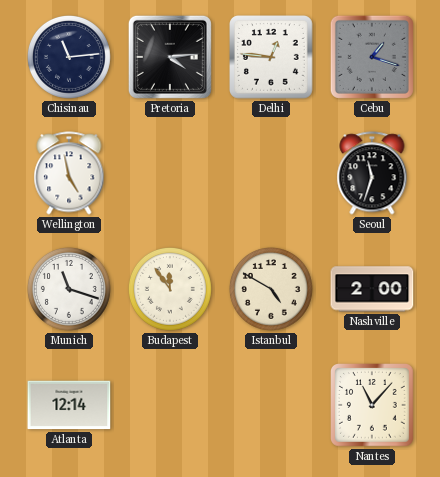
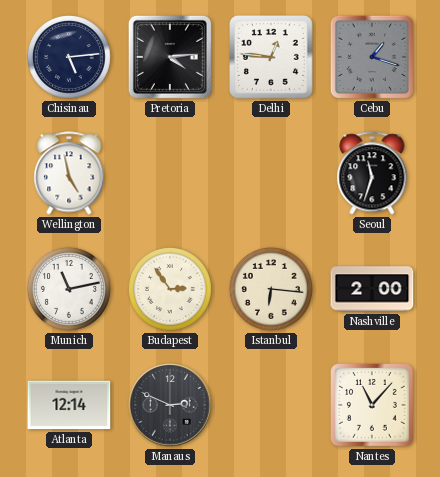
Chisinau: 11:14 -> 5:14 (69, 57)
Munich: 11:18 -> 11:13 (69, 289)
Budapest: 11:54 -> 2:54 (170, 289)
Istanbul: 4:50 -> 6:16 (271, 289)
Manaus: none -> 2:49 (170, 405)
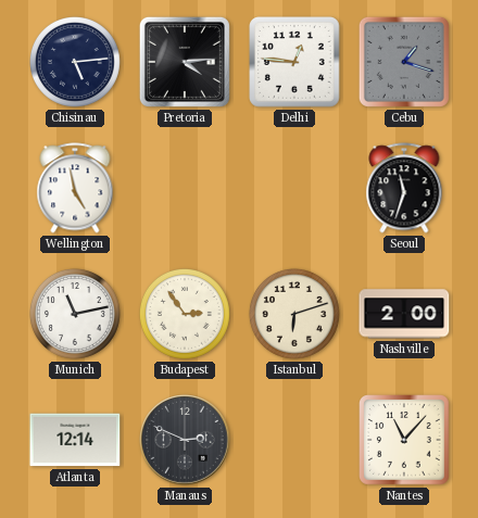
Istanbul: 6:16 -> 6:12 (294, 314)
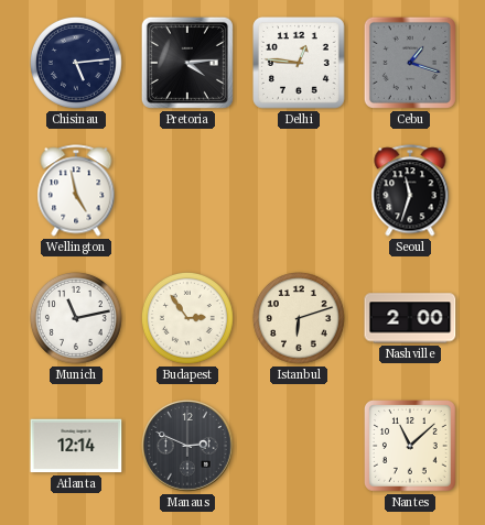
Nantes: 11:07 -> 11:08 (411, 447)
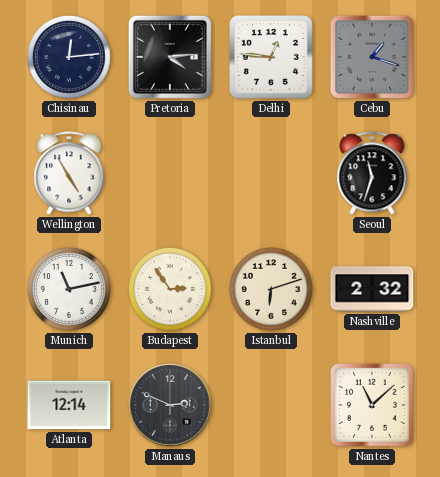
Chisinau: 5:14 -> 12:14 (69, 57)
Wellington: 4:58 -> 4:55 (69, 173)
Nashville: 2:00 -> 2:32 (372, 289)
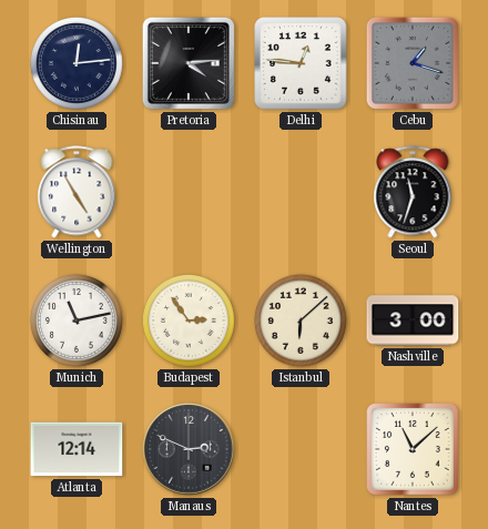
Istanbul: 6:12 -> 6:08 (301, 321)
Nashville: 2:32 -> 3:00 (413, 321)
